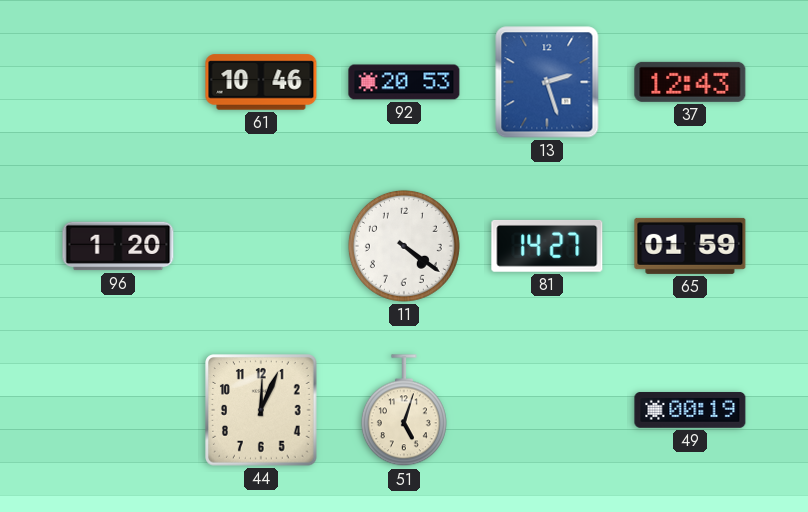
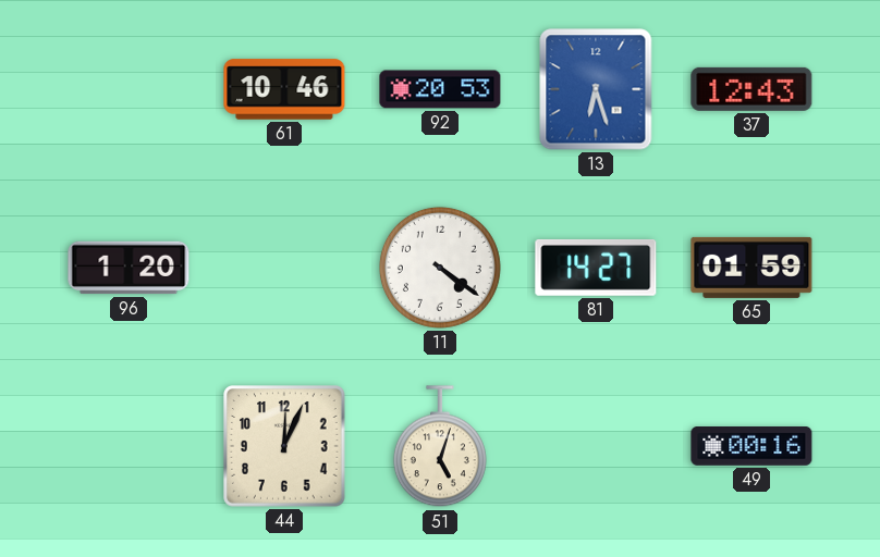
13: 2:27 -> 6:27 (596, 89)
49: 00:19 -> 00:16 (751, 447)
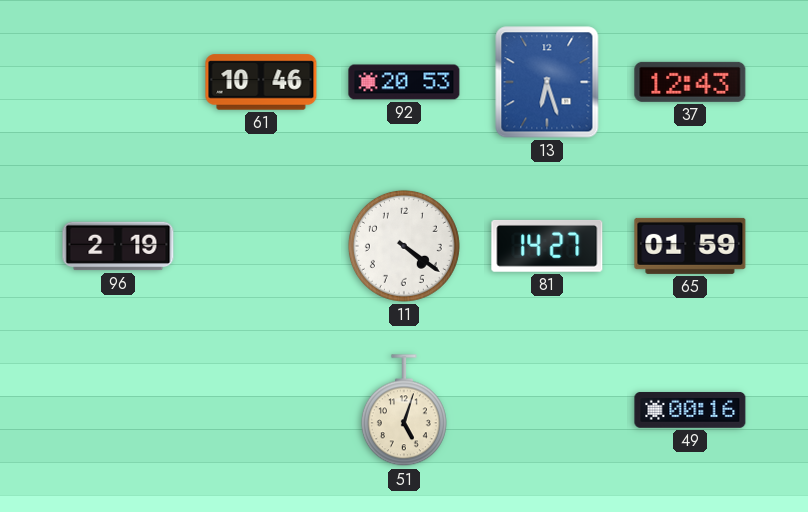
96: 1:20 -> 2:19 (118, 246)
44: 12:04 -> none (284, 446)
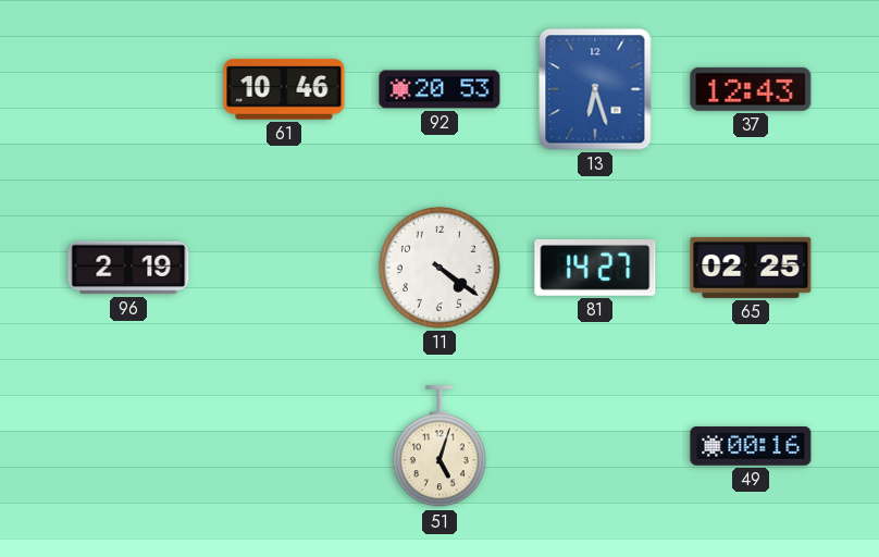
65: 01:59 -> 02:25 (751, 268)
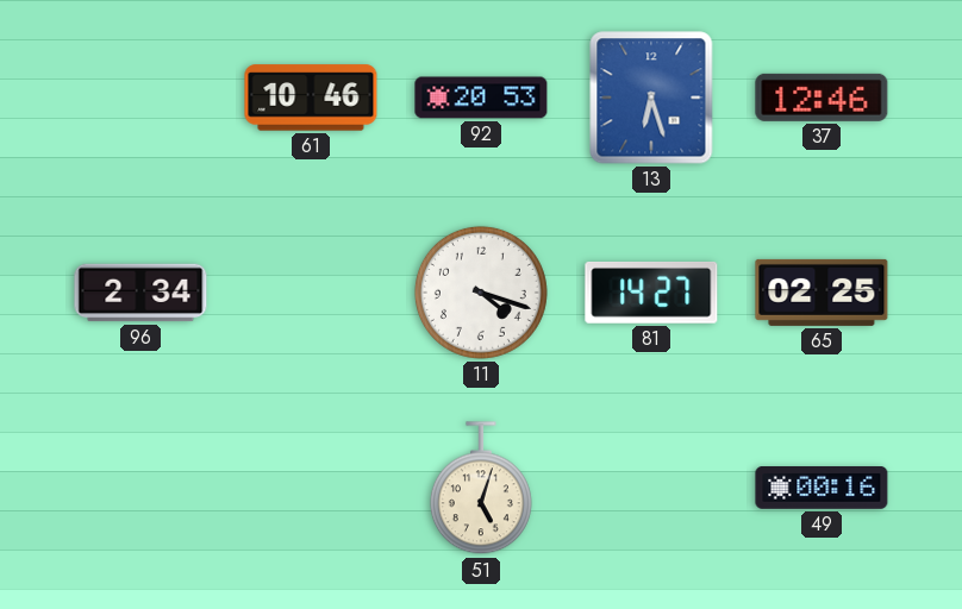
37: 12:43 -> 12:46 (822, 98)
96: 2:19 -> 2:34 (140, 293)
11: 4:21 -> 4:18 (481, 293)
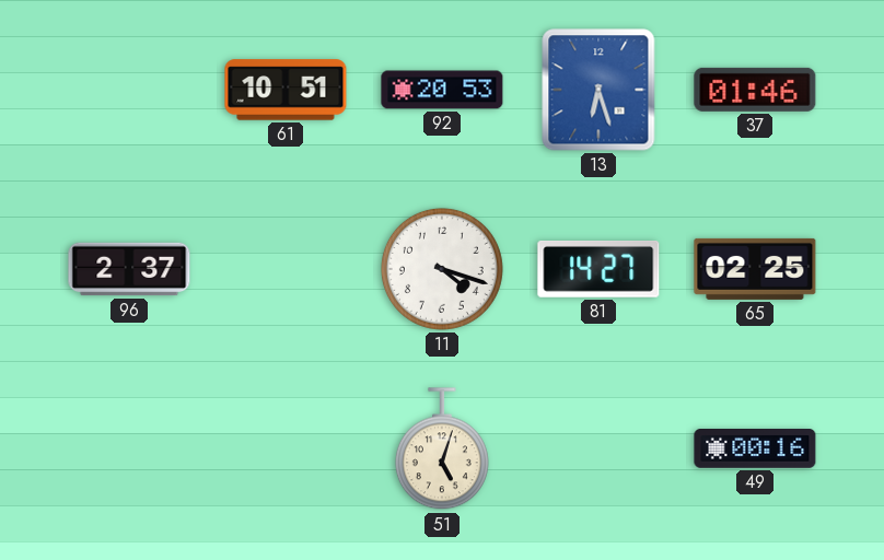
61: 10:46 -> 10:51 (286, 90)
37: 12:46 -> 01:46 (755, 90)
96: 2:34 -> 2:37 (129, 269)
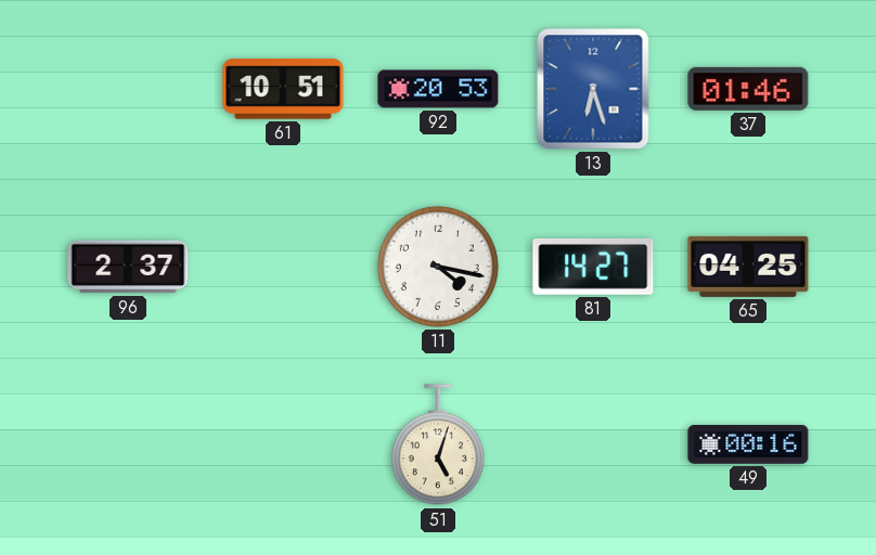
11: 4:18 -> 4:17 (438, 267)
65: 02:25 -> 04:25 (748, 267)
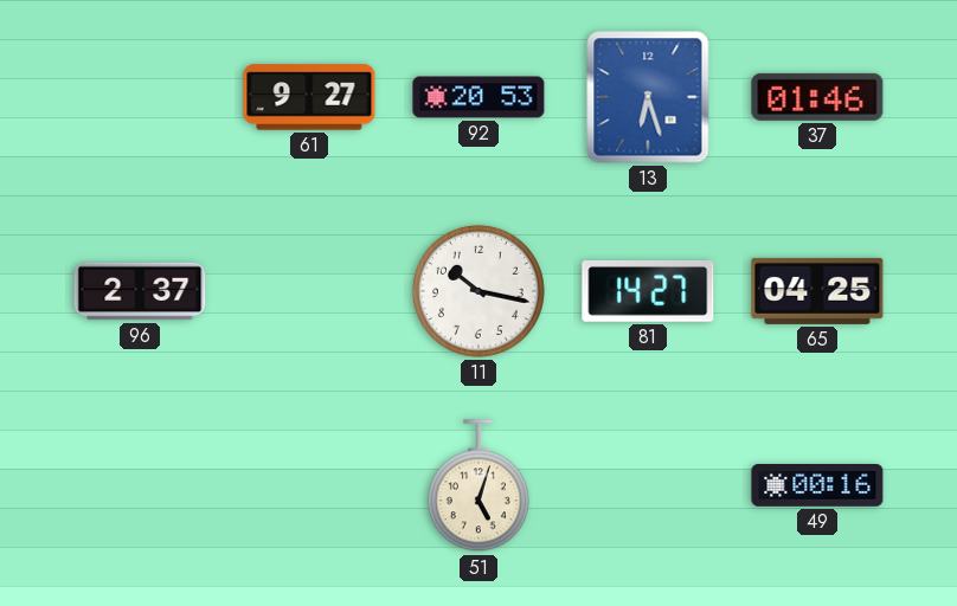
61: 10:51 -> 9:27 (309, 97)
11: 4:17 -> 10:17 (478, 291)
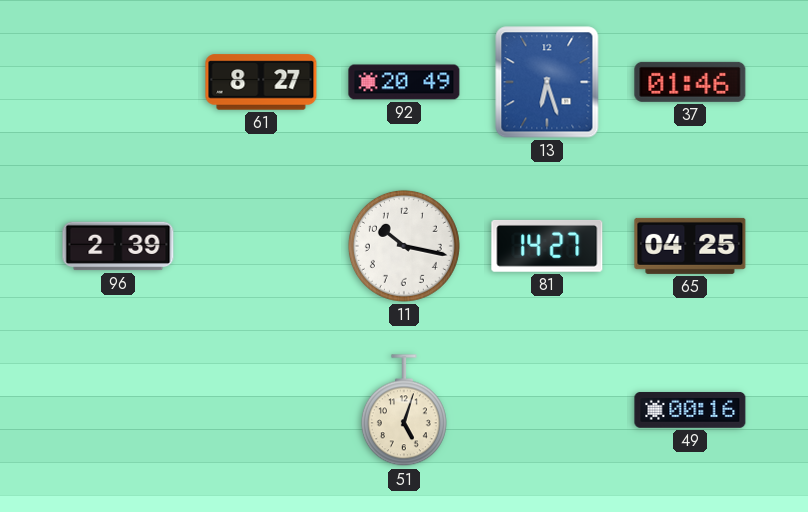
61: 9:27 -> 8:27 (261, 82)
92: 20:53 -> 20:49 (404, 82)
96: 2:37 -> 2:39 (118, 246)
